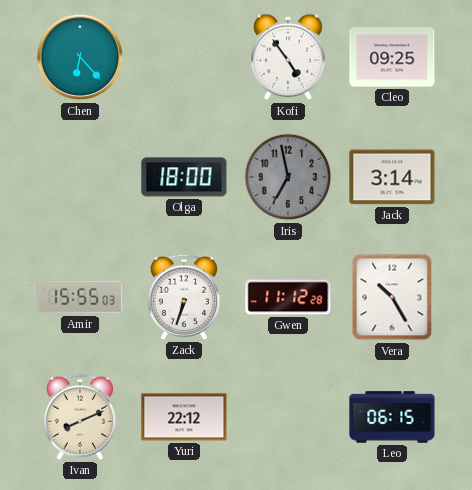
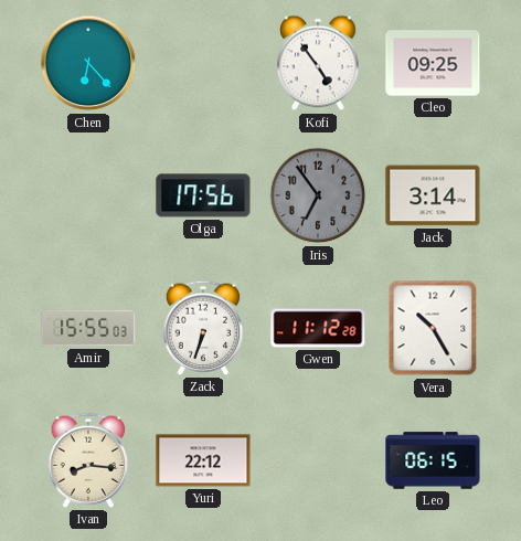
Olga: 18:00 -> 17:56 (203, 195)
Iris: 6:58 -> 6:54 (318, 195)
Ivan: 8:11 -> 8:16 (88, 460)
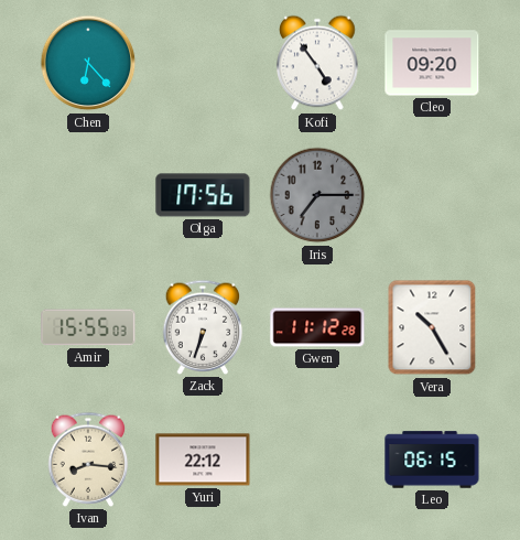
Cleo: 09:25 -> 09:20 (432, 63)
Iris: 6:54 -> 7:15 (317, 195)
Jack: 3:14 -> none (433, 195)
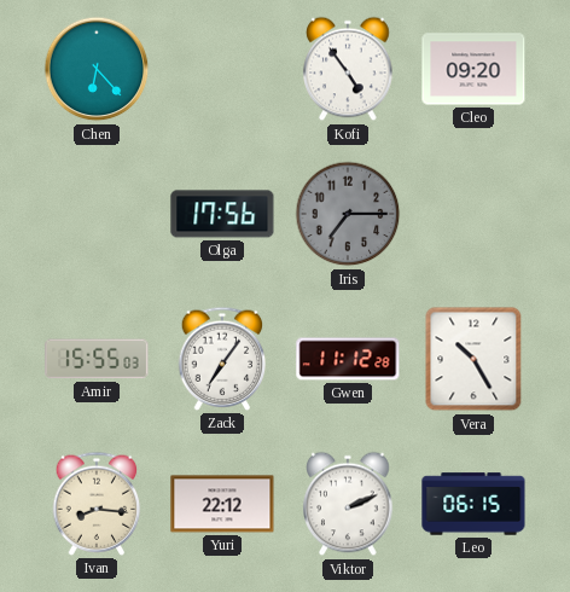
Zack: 6:33 -> 7:06 (222, 359)
Viktor: none -> 2:11 (348, 504)
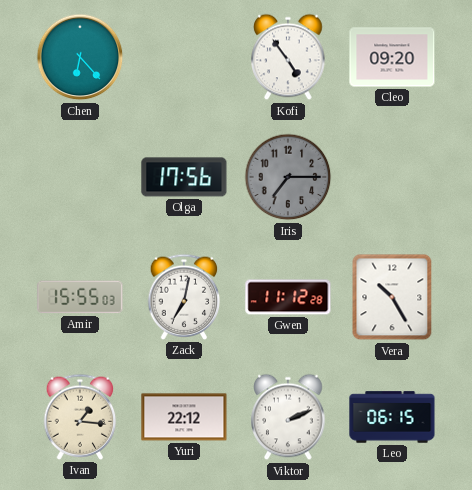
Zack: 7:06 -> 7:02 (184, 297)
Ivan: 8:16 -> 1:16 (80, 417)
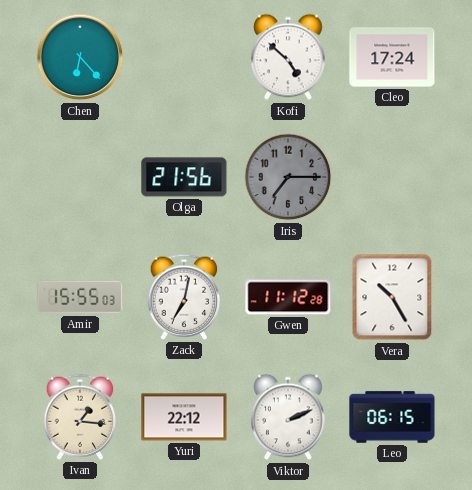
Kofi: 4:54 -> 4:52 (288, 57)
Cleo: 09:20 -> 17:24 (392, 57)
Olga: 17:56 -> 21:56 (184, 177)
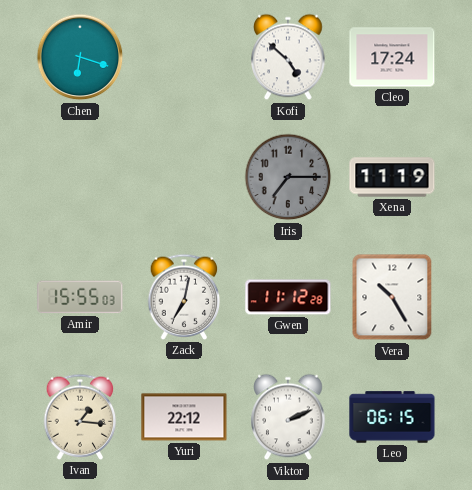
Chen: 6:23 -> 6:18 (80, 57)
Olga: 21:56 -> none (184, 177)
Xena: none -> 11:19 (392, 177)
